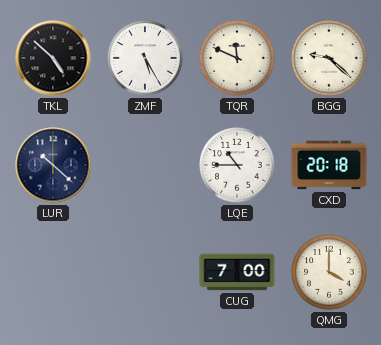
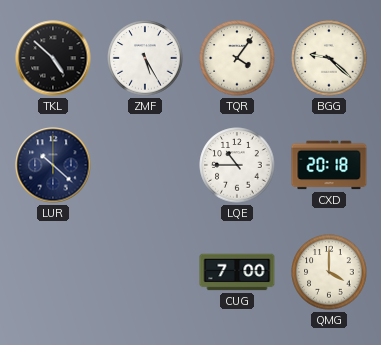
TQR: 11:49 -> 4:06 (237, 58)
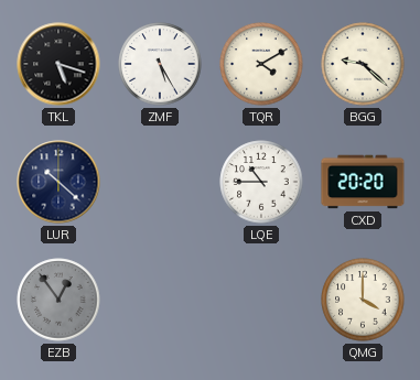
TKL: 4:52 -> 5:18 (58, 64)
TQR: 4:06 -> 4:10 (261, 64)
CXD: 20:18 -> 20:20 (363, 182)
EZB: none -> 12:54 (58, 300)
CUG: 7:00 -> none (237, 272)
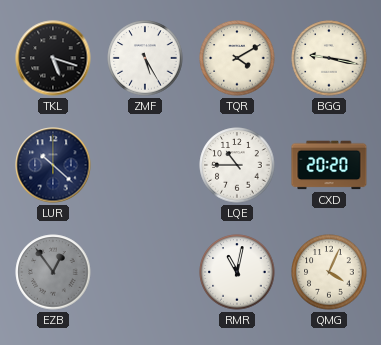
BGG: 9:22 -> 9:17 (329, 58)
RMR: none -> 11:02 (237, 272)
QMG: 4:00 -> 4:04 (329, 272)
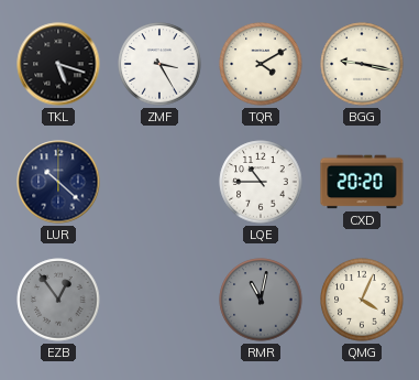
ZMF: 5:25 -> 3:25 (159, 64)
RMR dial: white -> grey (261, 300)
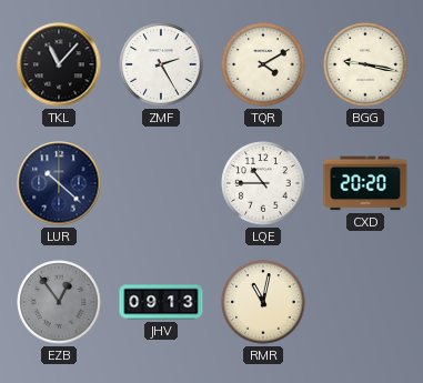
TKL: 5:18 -> 11:07 (59, 64)
ZMF: 3:25 -> 2:25 (161, 64)
JHV: none -> 09:13 (161, 302)
RMR dial: grey -> cream (263, 302)
QMG: 4:04 -> none (362, 300)
